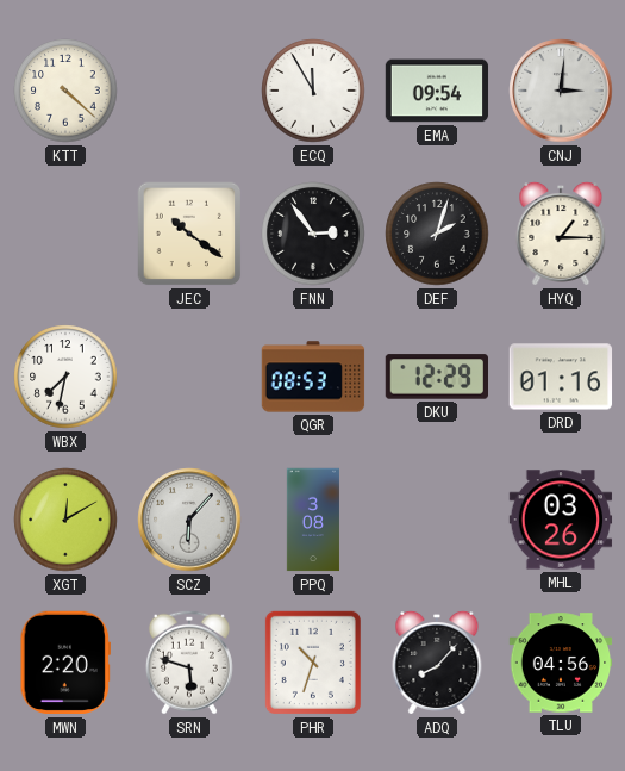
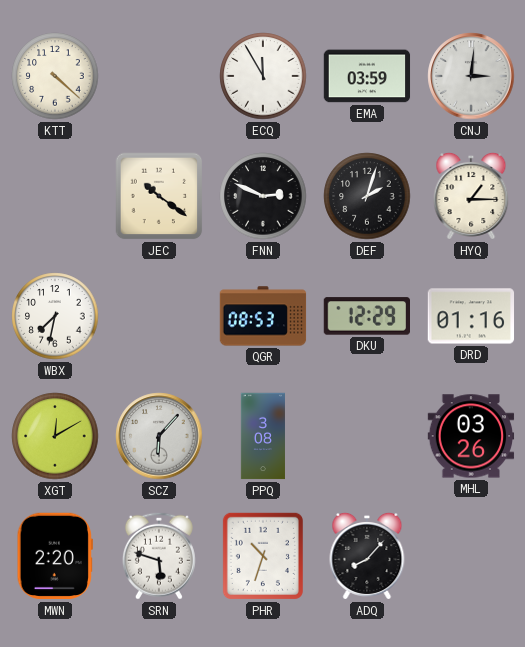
EMA: 09:54 -> 03:59 (367, 76)
FNN: 2:54 -> 2:49 (263, 196)
TLU: 04:56 -> none (561, 663)
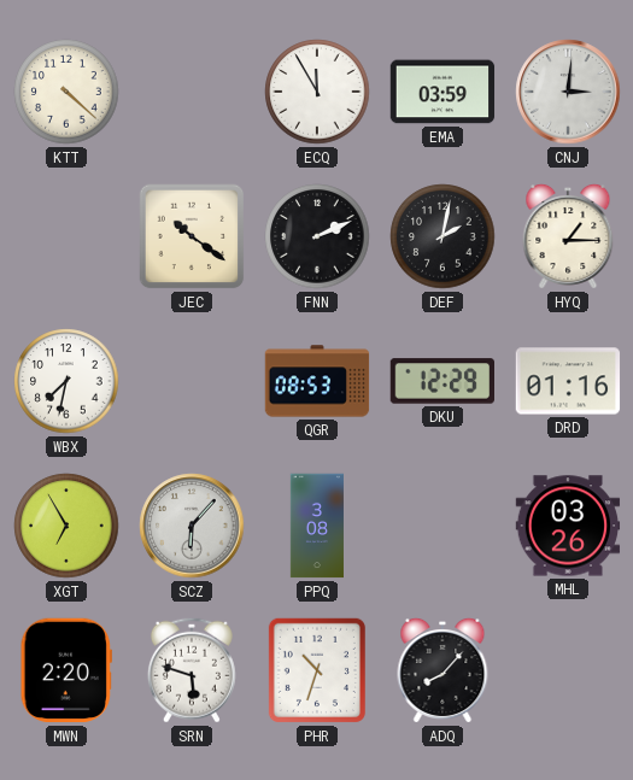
FNN: 2:49 -> 2:11 (317, 236)
DEF: 2:03 -> 2:02 (442, 236)
XGT: 12:10 -> 6:55 (66, 526)
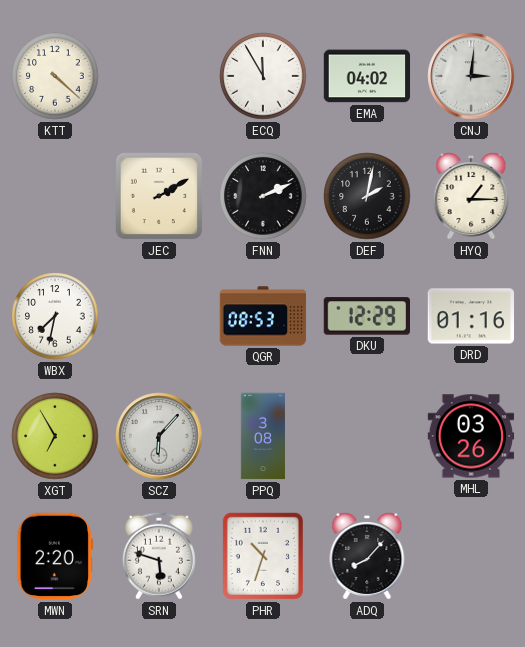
EMA: 03:59 -> 04:02 (367, 76)
JEC: 10:21 -> 2:10 (159, 196)
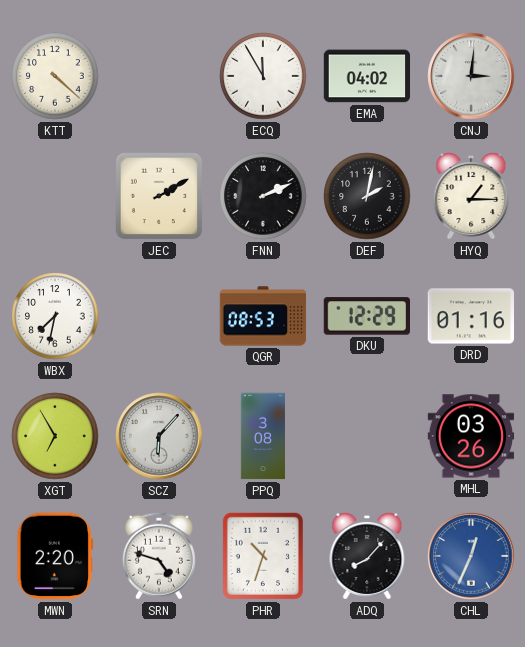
SRN: 5:48 -> 4:48 (159, 556)
CHL: none -> 12:34 (471, 556)
